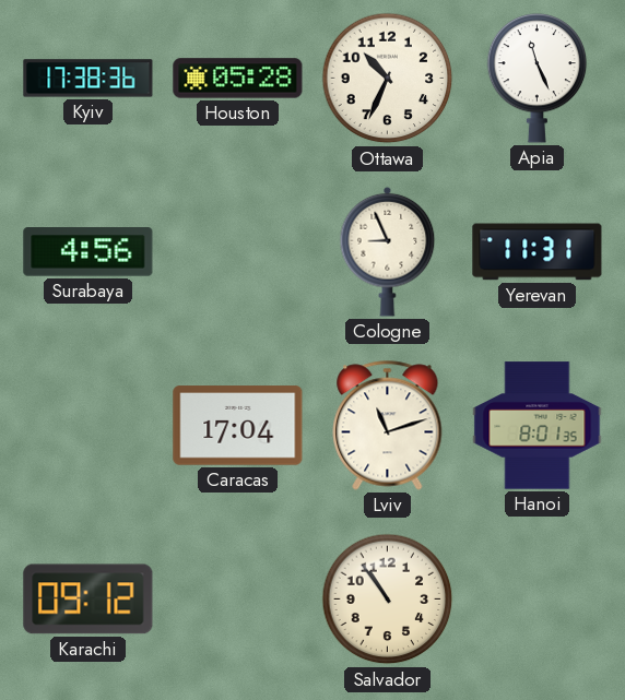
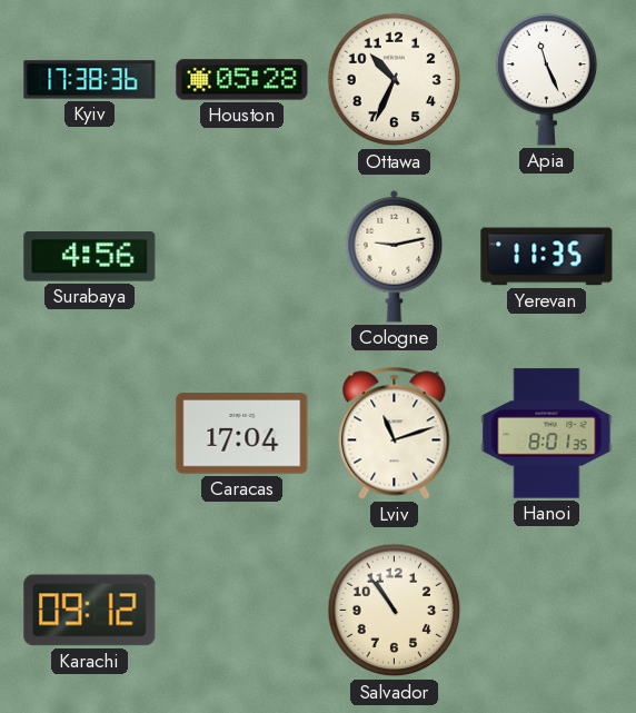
Cologne: 8:56 -> 9:13 (395, 256)
Yerevan: 11:31 -> 11:35 (547, 257)
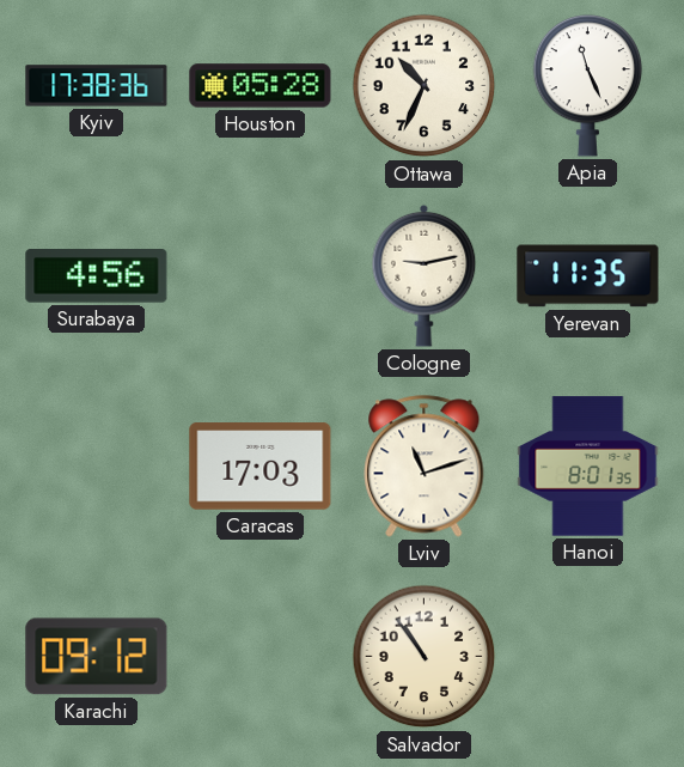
Caracas: 17:04 -> 17:03 (261, 467)
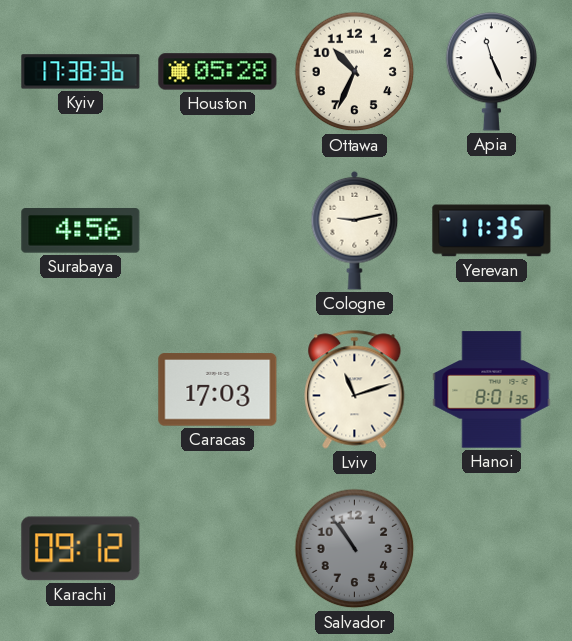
Salvador dial: cream -> grey (355, 549)
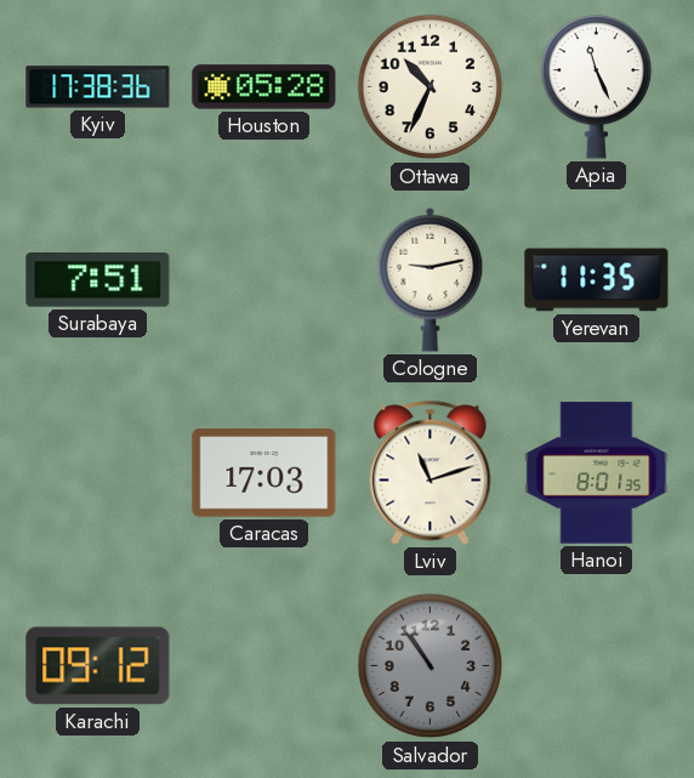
Surabaya: 4:56 -> 7:51 (98, 280)
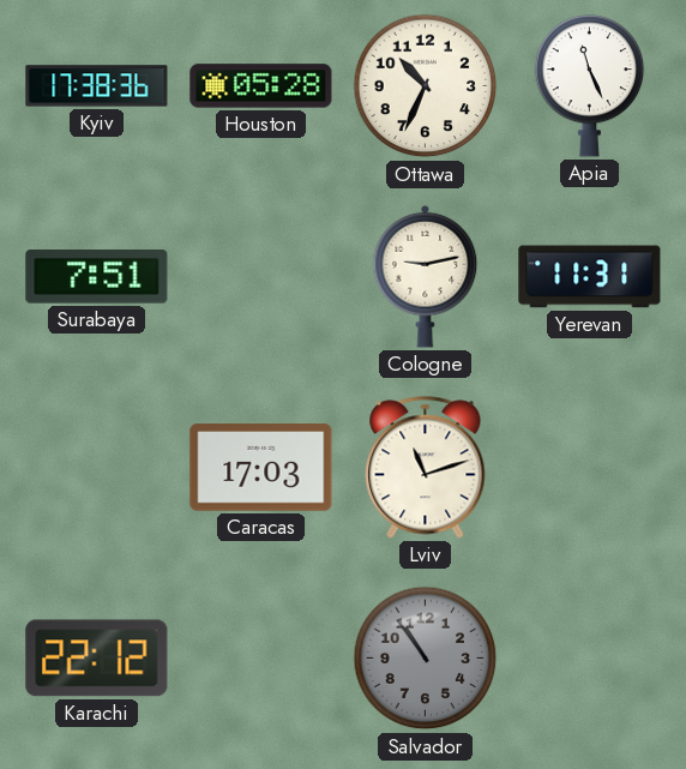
Yerevan: 11:35 -> 11:31 (590, 277)
Hanoi: 8:01 -> none (597, 473)
Karachi: 09:12 -> 22:12 (97, 659)
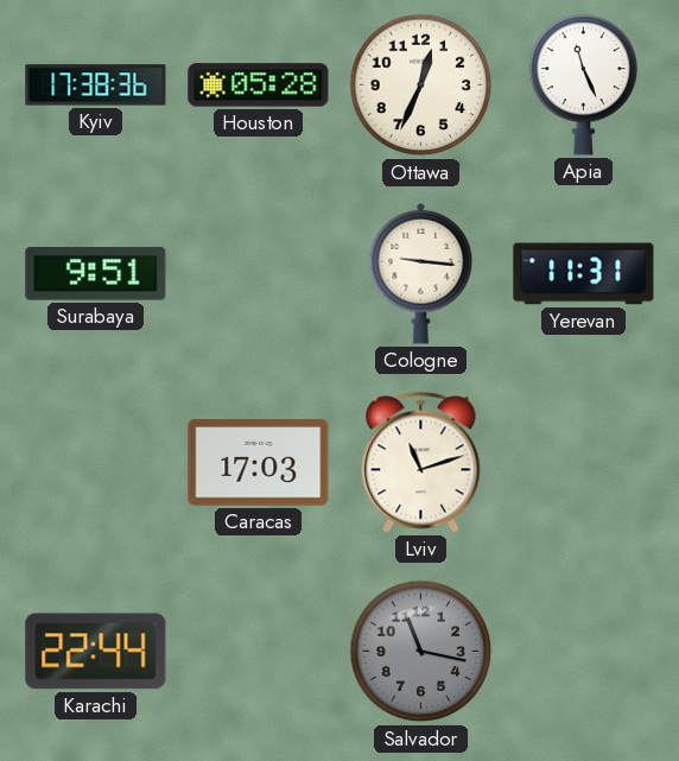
Ottawa: 10:34 -> 12:34 (421, 85)
Surabaya: 7:51 -> 9:51 (96, 274)
Cologne: 9:13 -> 9:16 (421, 273)
Karachi: 22:12 -> 22:44 (96, 652)
Salvador: 10:54 -> 11:17 (421, 652)
